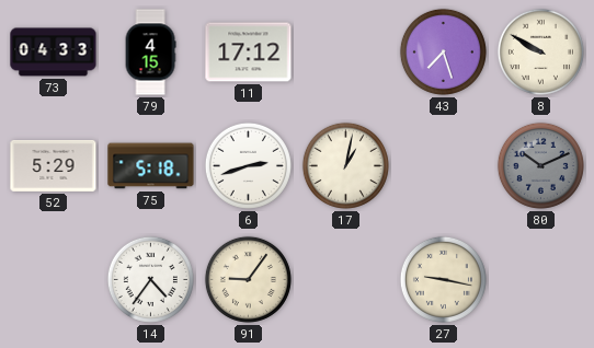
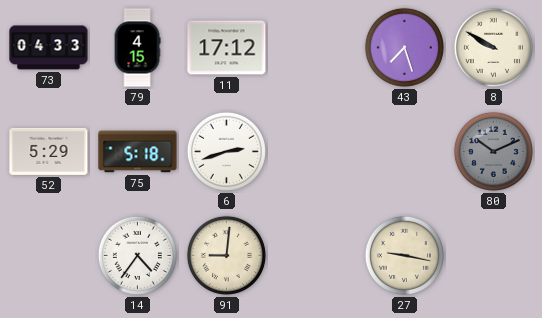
17: 1:02 -> none (345, 165)
91: 9:06 -> 9:01 (226, 255)
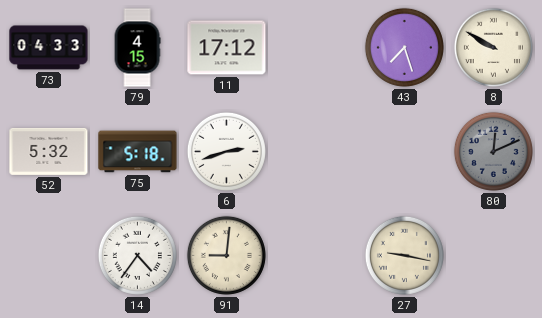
52: 5:29 -> 5:32 (49, 151)
80: 10:11 -> 12:11 (493, 151)
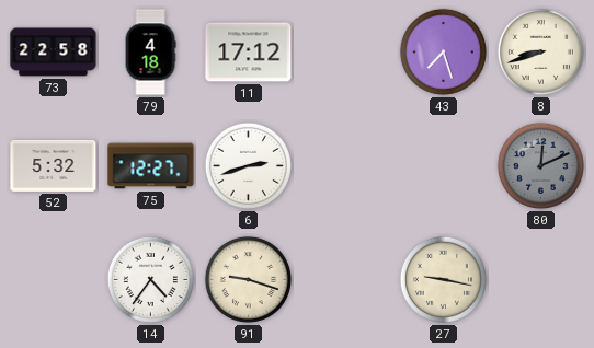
73: 04:33 -> 22:58 (54, 53)
79: 4:15 -> 4:18 (150, 53)
8: 9:50 -> 8:42 (540, 51)
75: 5:18 -> 12:27 (151, 166)
91: 9:01 -> 9:18 (248, 279)
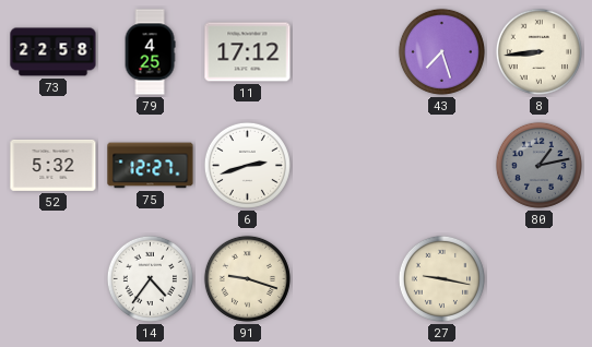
79: 4:18 -> 4:25 (150, 52)
8: 8:42 -> 8:44 (538, 51)
80: 12:11 -> 1:13 (538, 165)
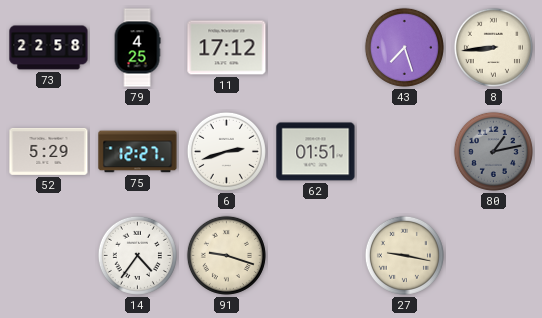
52: 5:32 -> 5:29 (49, 151)
62: none -> 01:51 (316, 152)
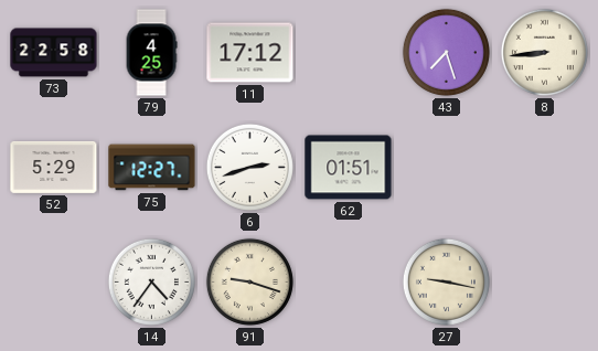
80: 1:13 -> none (493, 151)
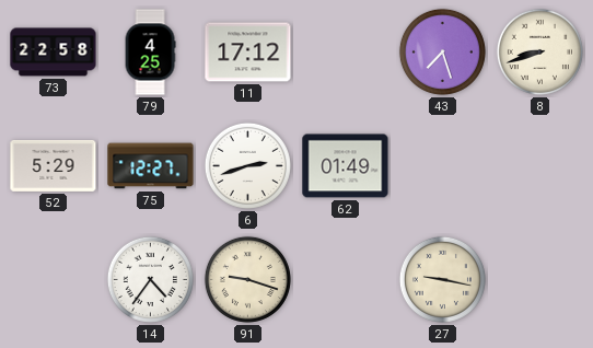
8: 8:44 -> 8:42 (539, 51)
62: 01:51 -> 01:49 (346, 166)
